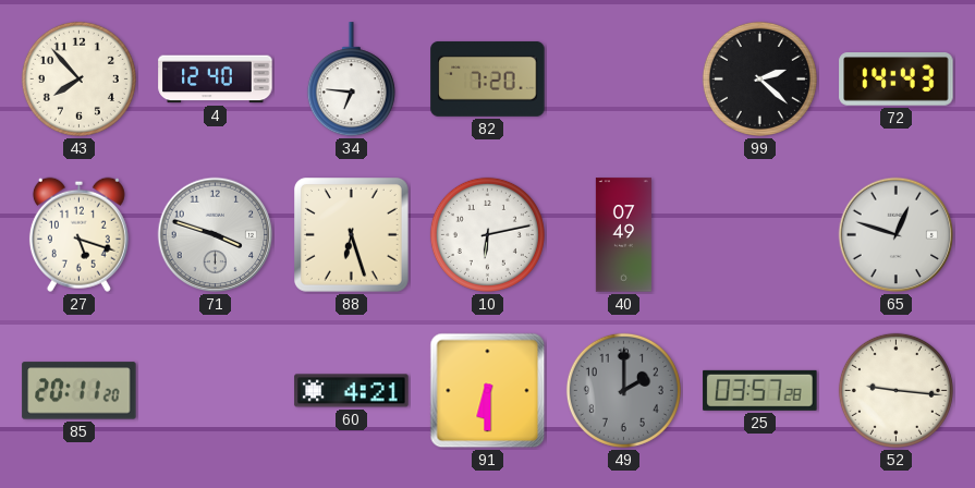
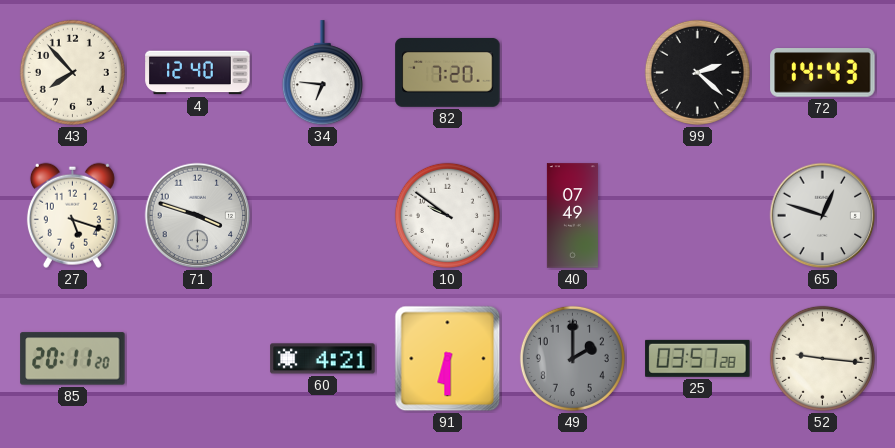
88: 6:27 -> none (352, 235)
10: 6:13 -> 9:51 (447, 215)
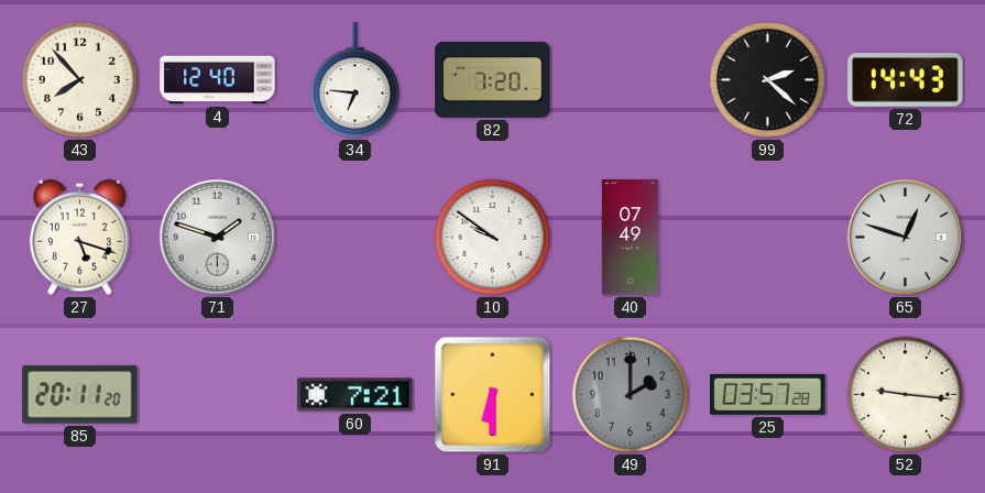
71: 3:48 -> 1:48 (218, 238)
60: 4:21 -> 7:21 (355, 395)
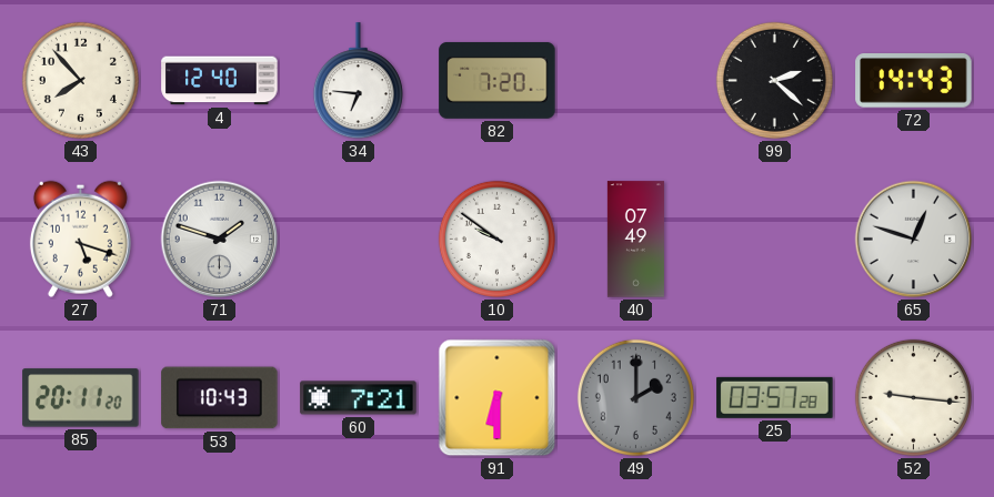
53: none -> 10:43 (220, 398)
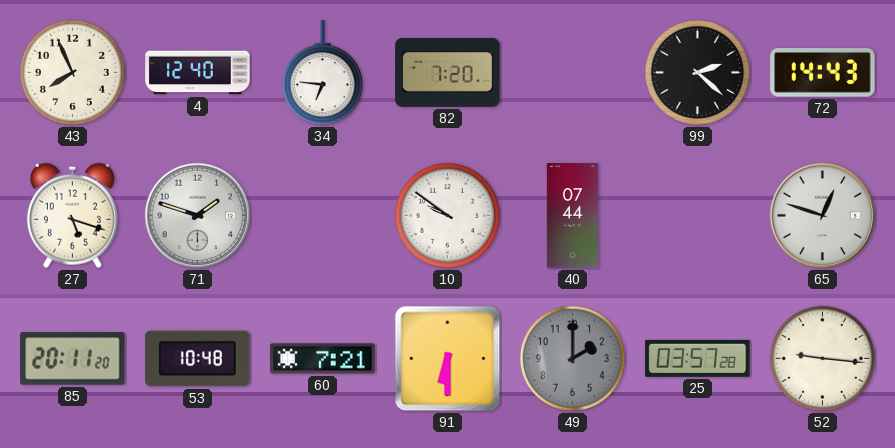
43: 7:53 -> 7:56 (72, 72)
40: 07:49 -> 07:44 (572, 216)
53: 10:43 -> 10:48 (198, 359)
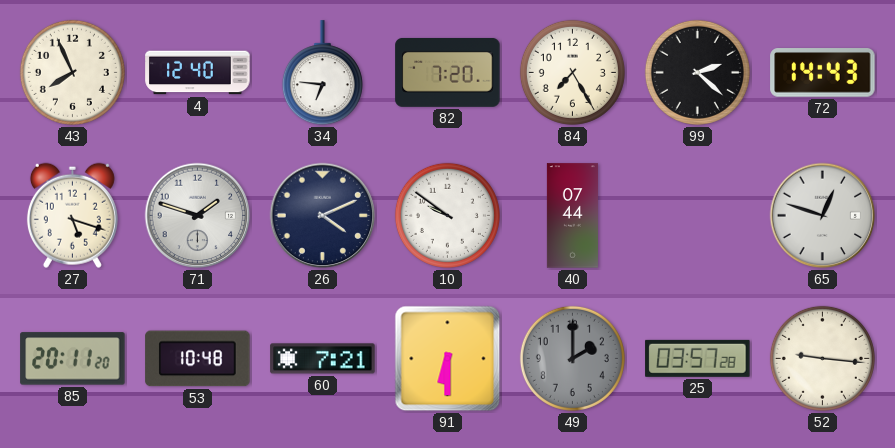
84: none -> 7:25 (572, 72)
26: none -> 4:11 (323, 216)
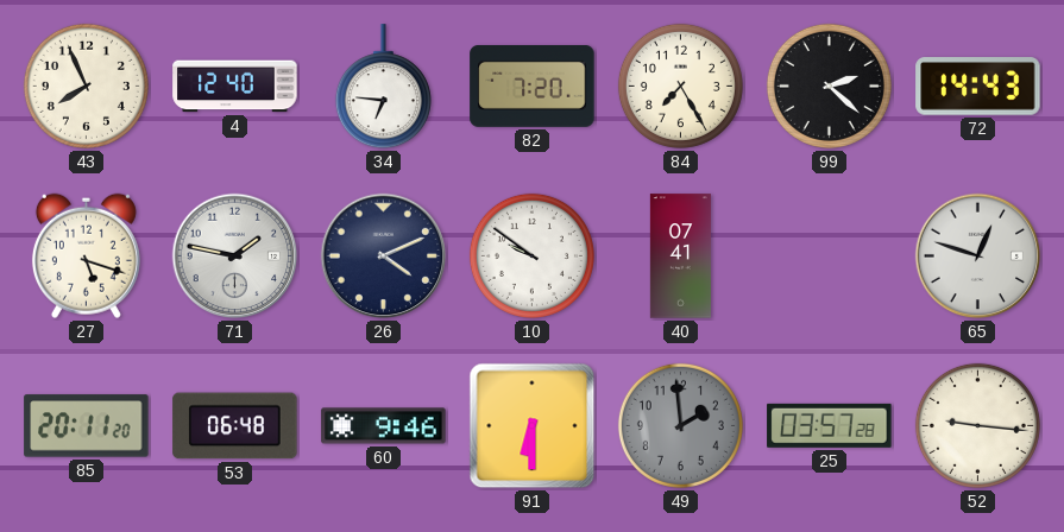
71: 1:48 -> 1:47 (235, 256)
40: 07:44 -> 07:41 (680, 256)
53: 10:48 -> 06:48 (235, 426)
60: 7:21 -> 9:46 (384, 426)
49: 2:00 -> 1:59 (680, 425)
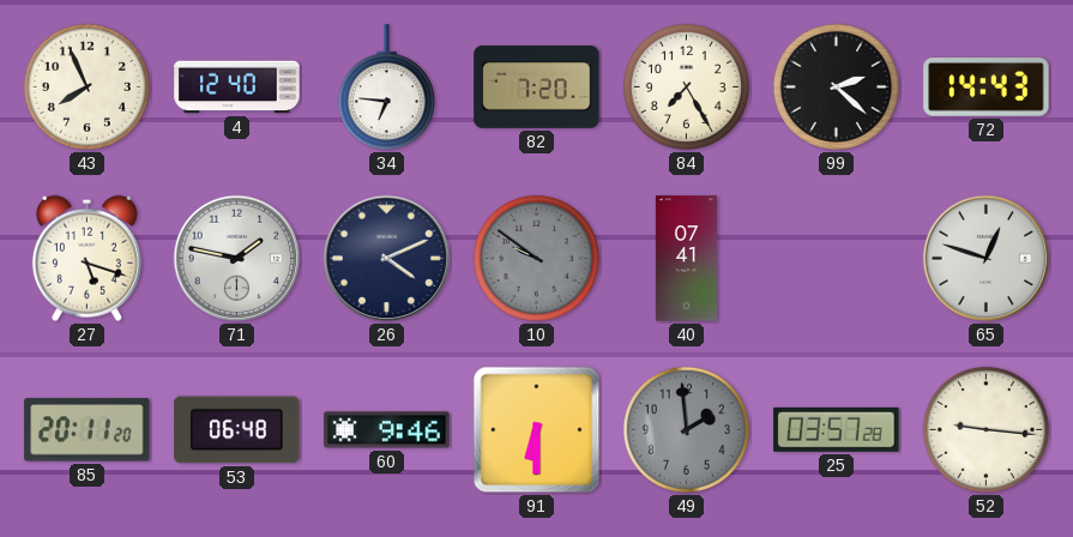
10 dial: white -> grey (536, 258)
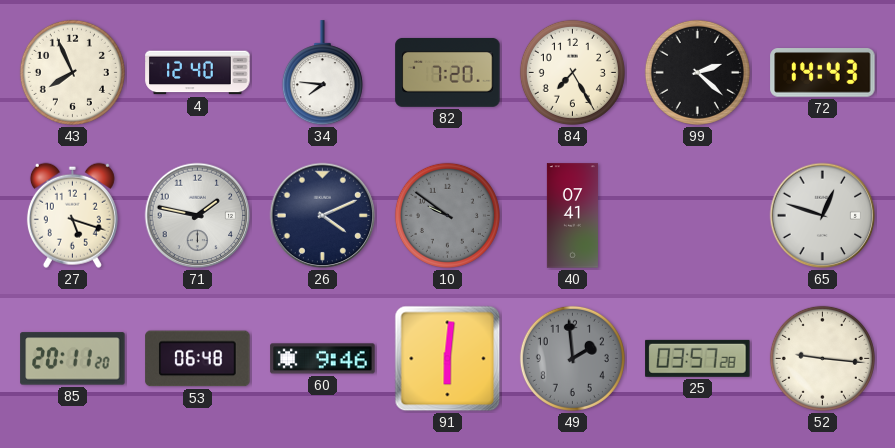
34: 6:46 -> 7:46 (322, 73)
91: 6:30 -> 6:01 (448, 359)
